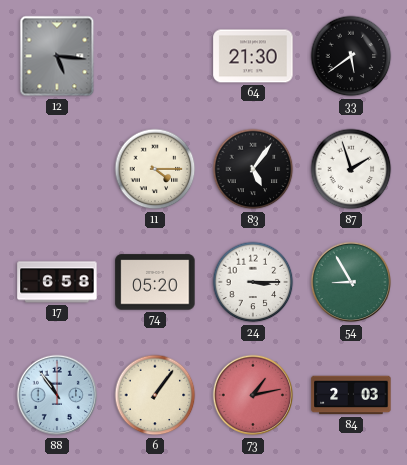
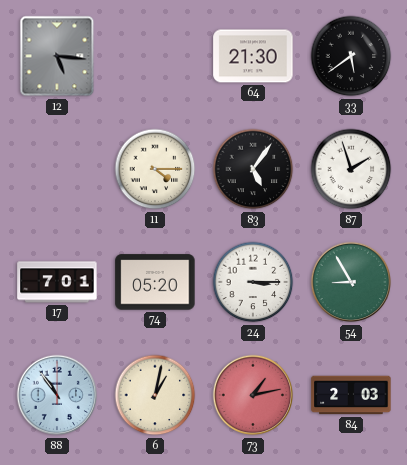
17: 6:58 -> 7:01 (57, 282)
6: 1:06 -> 1:02 (155, 395)
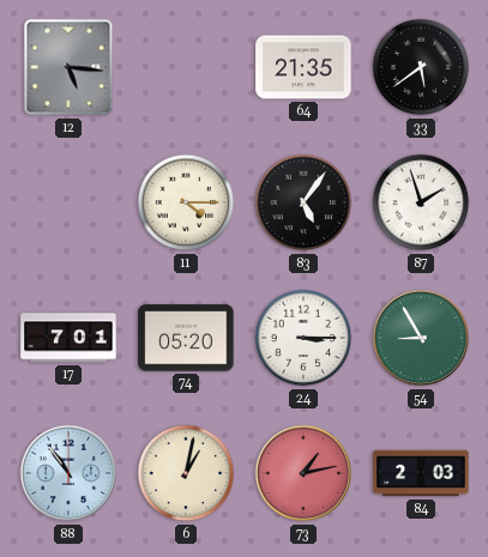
64: 21:30 -> 21:35 (303, 67)
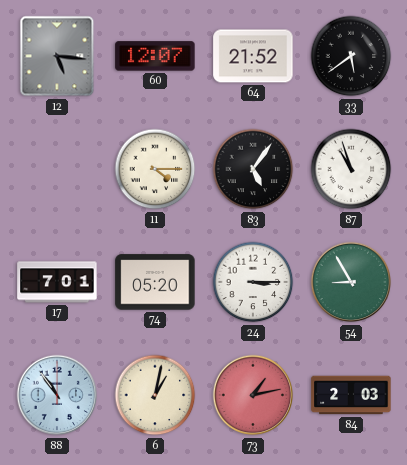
60: none -> 12:07 (155, 56)
64: 21:35 -> 21:52 (253, 56)
87: 1:57 -> 10:57 (351, 169)
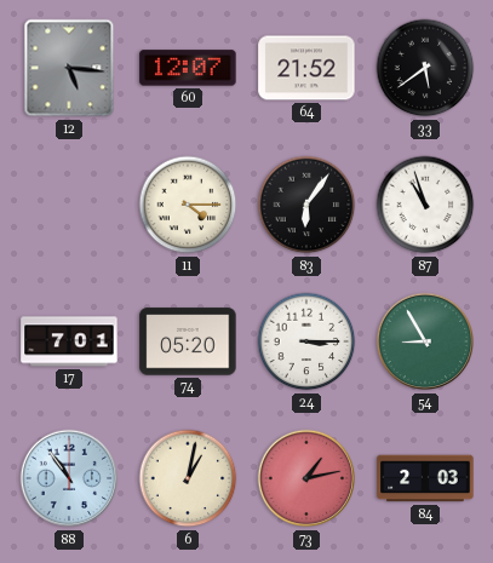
83: 5:06 -> 6:06 (306, 205)
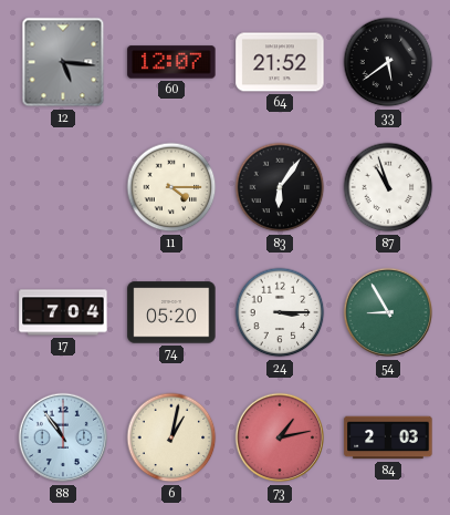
17: 7:01 -> 7:04 (63, 312)
